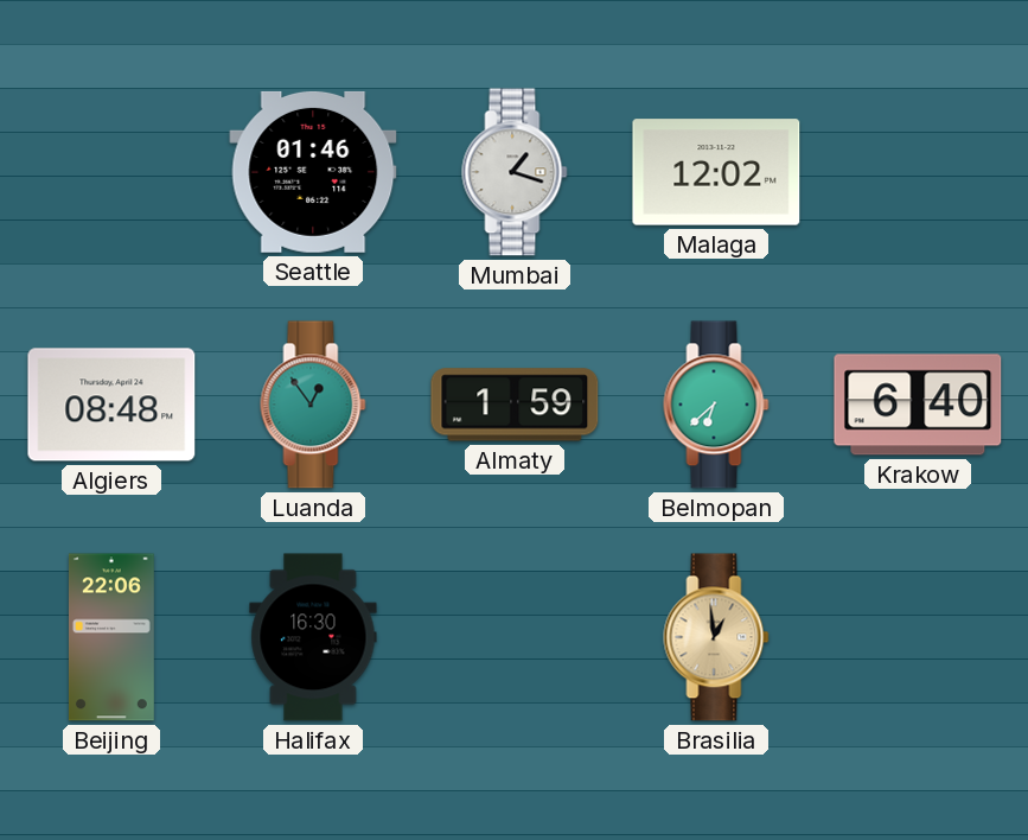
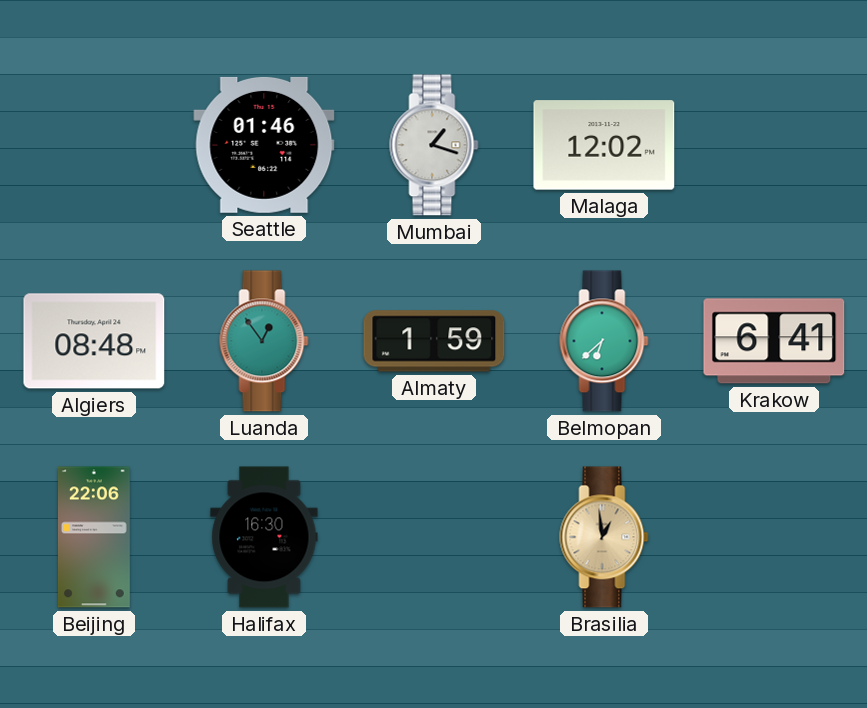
Krakow: 6:40 -> 6:41 (774, 341)
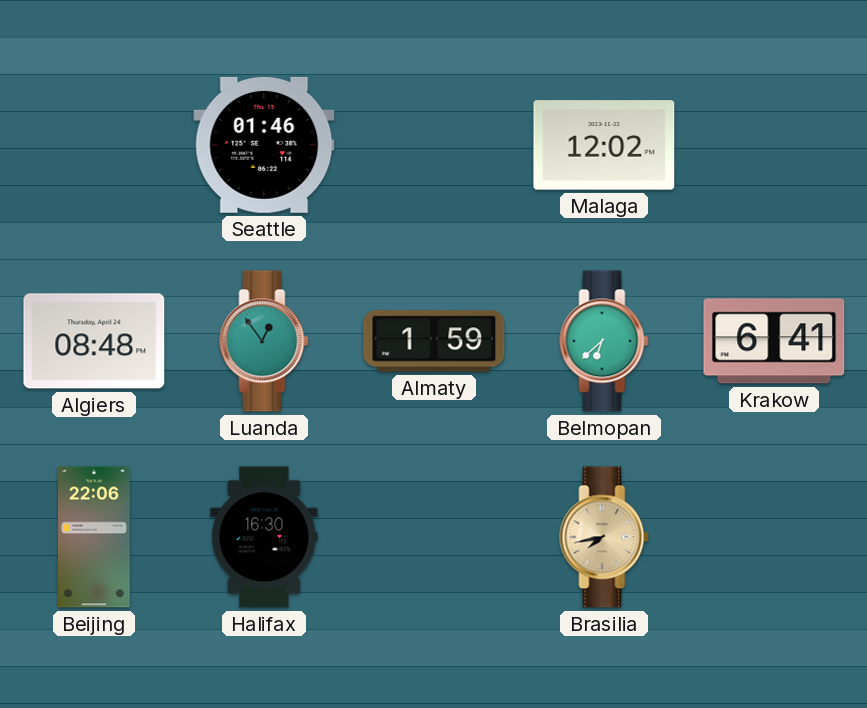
Mumbai: 1:18 -> none (434, 145)
Brasilia: 12:59 -> 7:43 (604, 537)
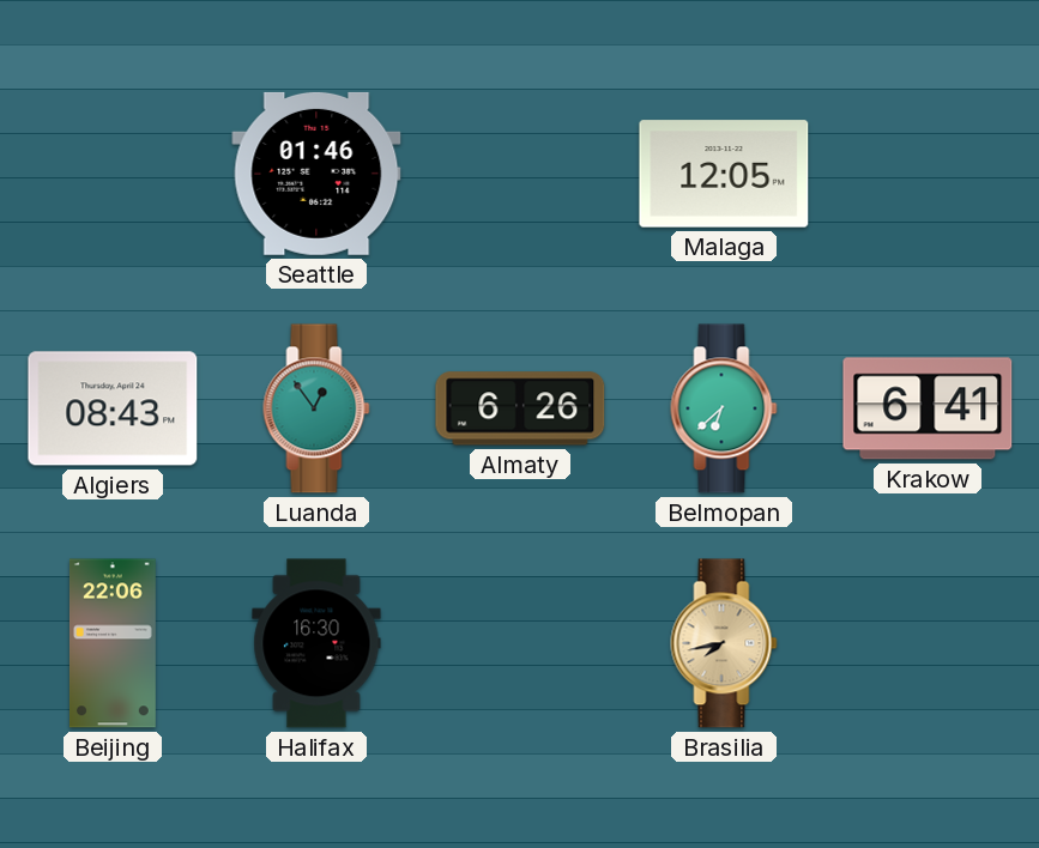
Malaga: 12:02 -> 12:05 (724, 174)
Algiers: 08:48 -> 08:43 (113, 408)
Almaty: 1:59 -> 6:26 (520, 408)
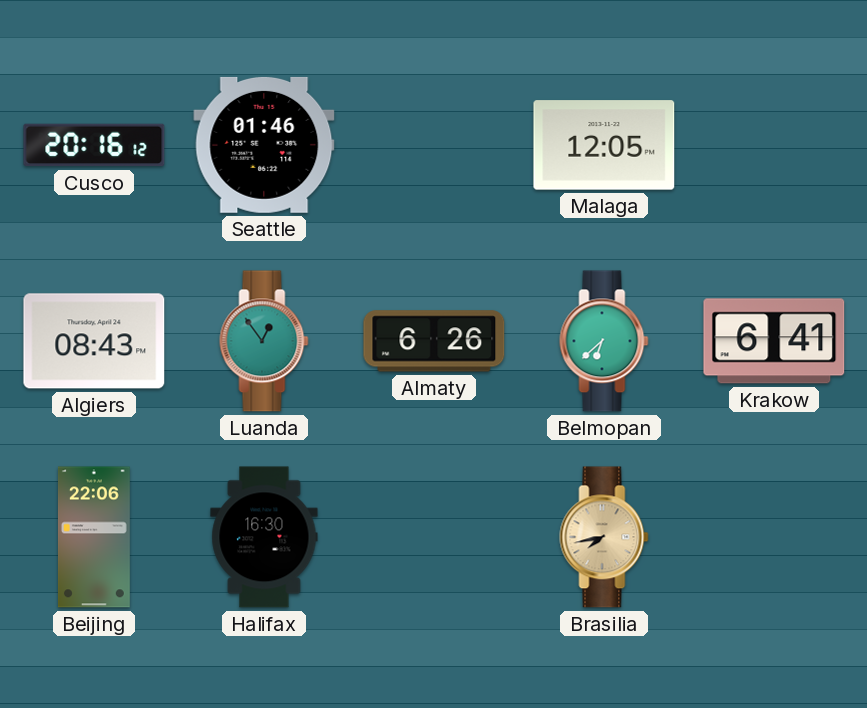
Cusco: none -> 20:16 (94, 145)
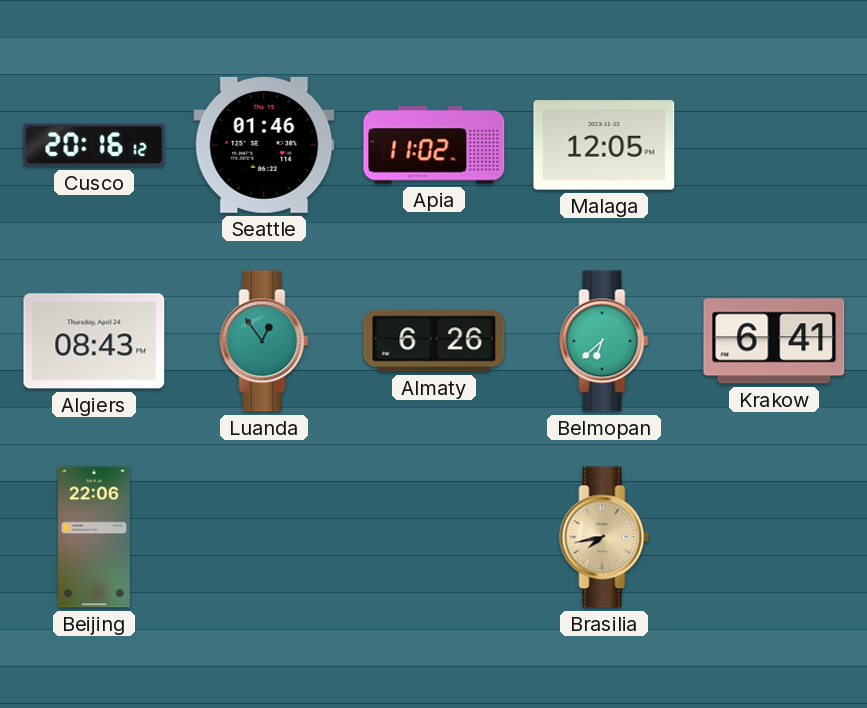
Apia: none -> 11:02 (434, 145)
Halifax: 16:30 -> none (264, 537)
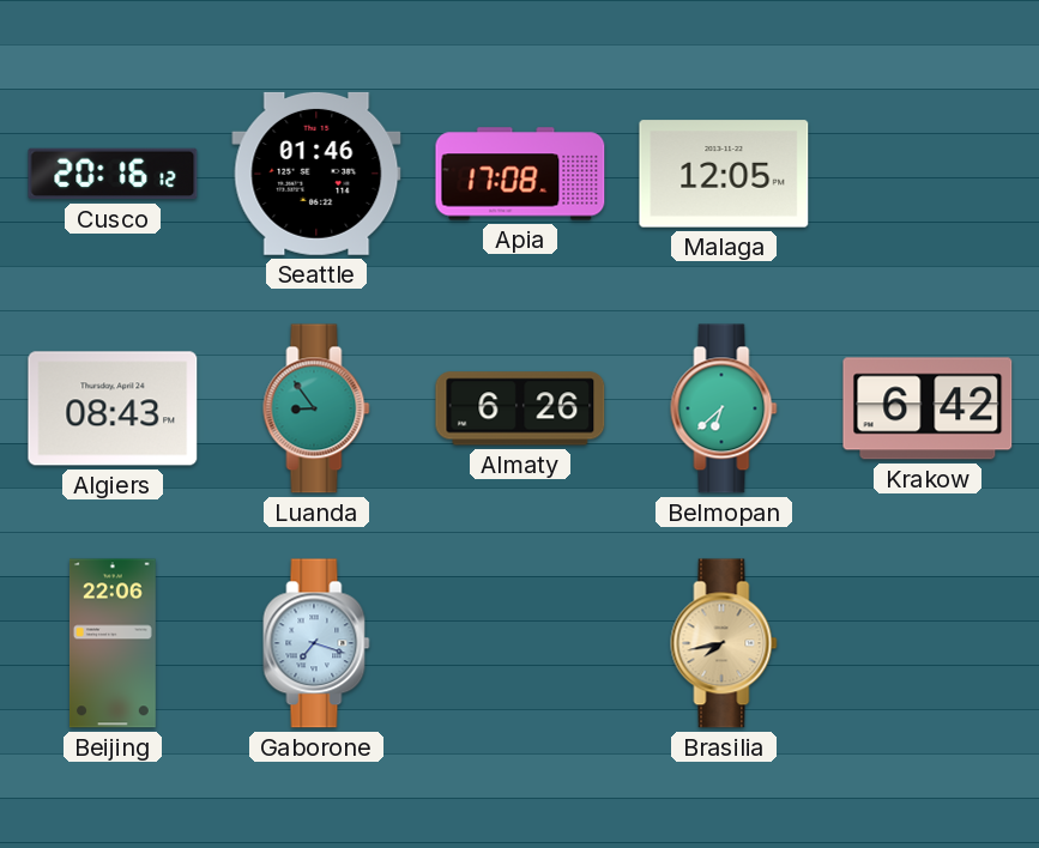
Apia: 11:02 -> 17:08 (520, 174)
Luanda: 12:54 -> 8:54 (316, 408)
Krakow: 6:41 -> 6:42 (928, 408)
Gaborone: none -> 7:18 (316, 643)
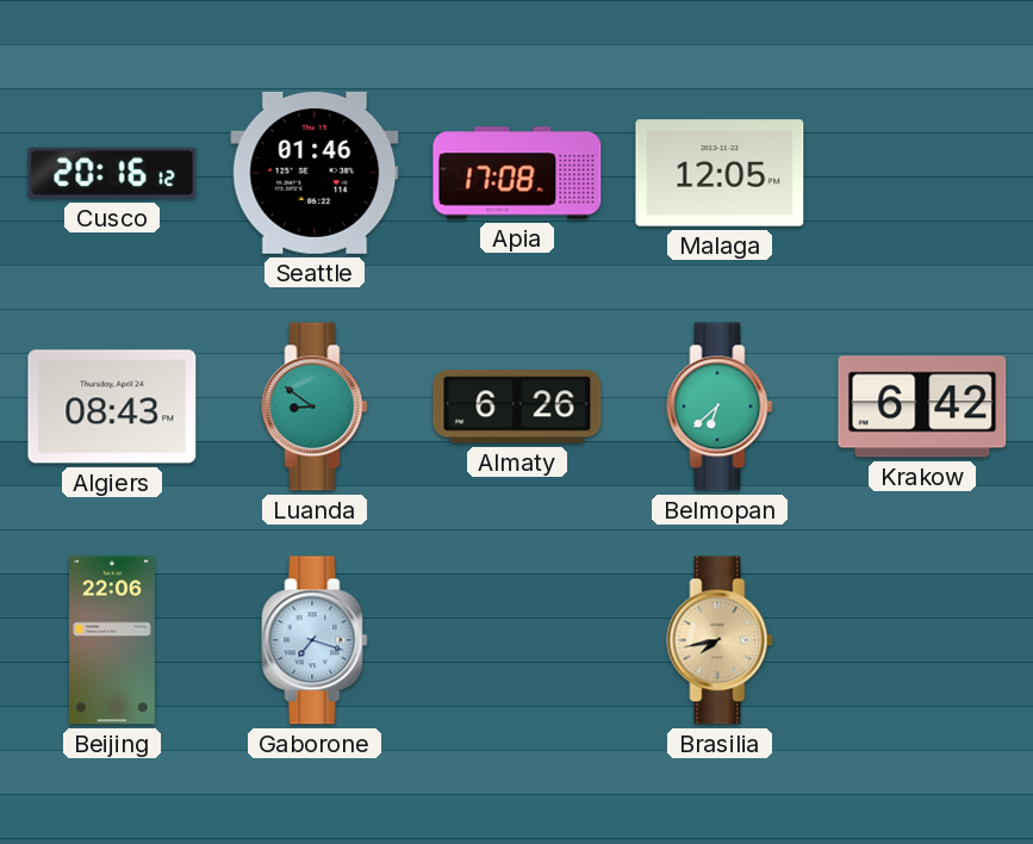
Luanda: 8:54 -> 8:51 (315, 407)
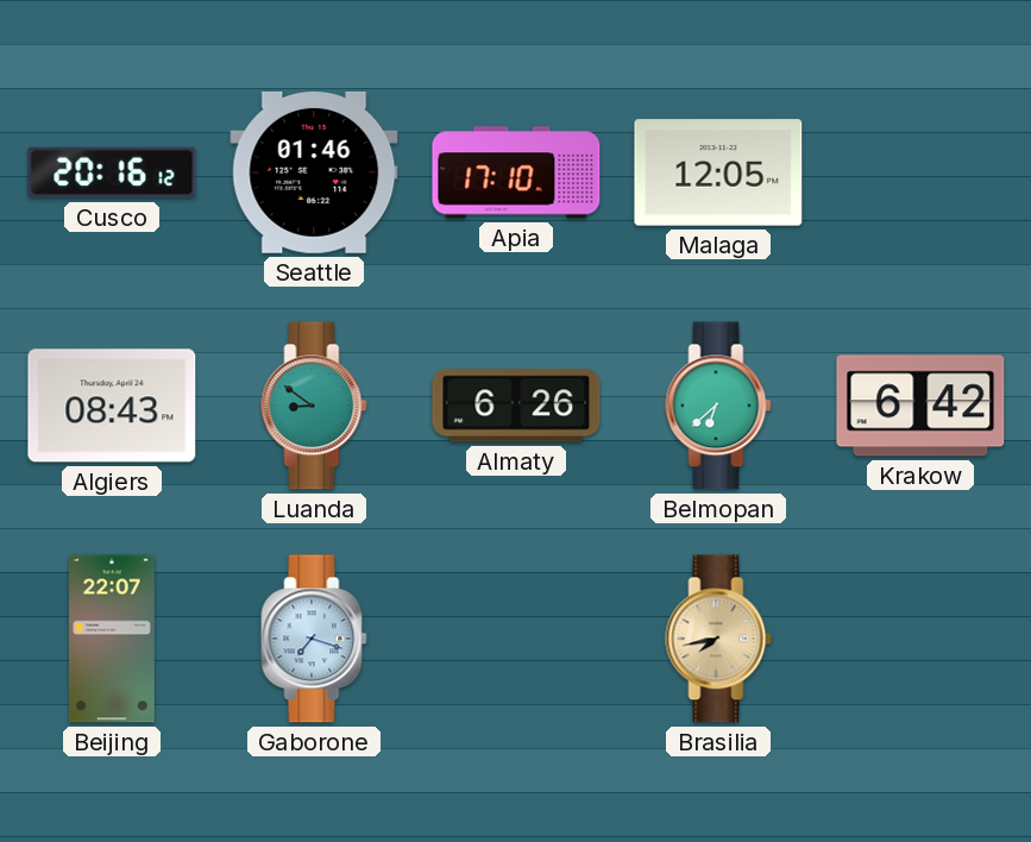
Apia: 17:08 -> 17:10 (516, 172)
Beijing: 22:06 -> 22:07 (112, 639)
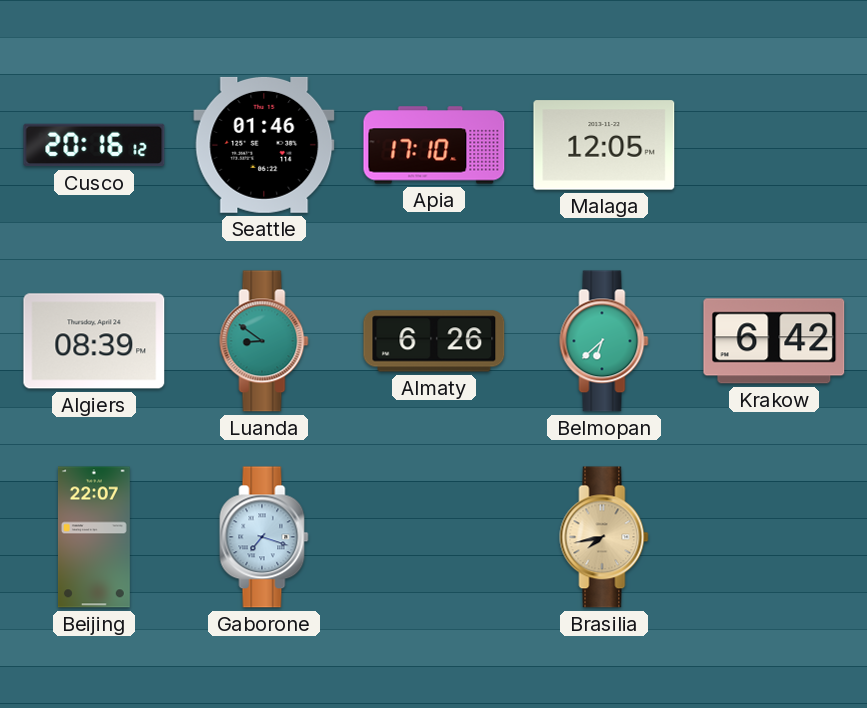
Algiers: 08:43 -> 08:39 (94, 341)
